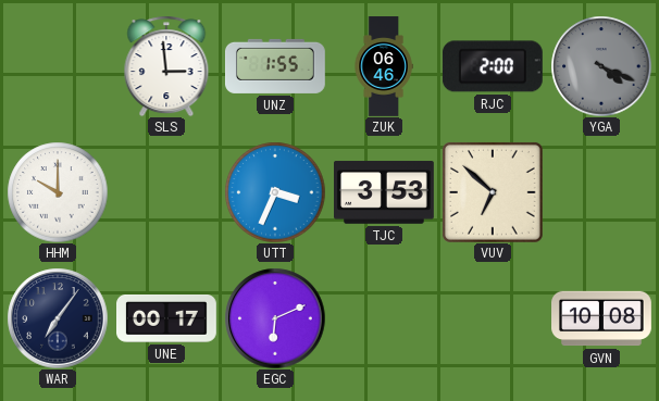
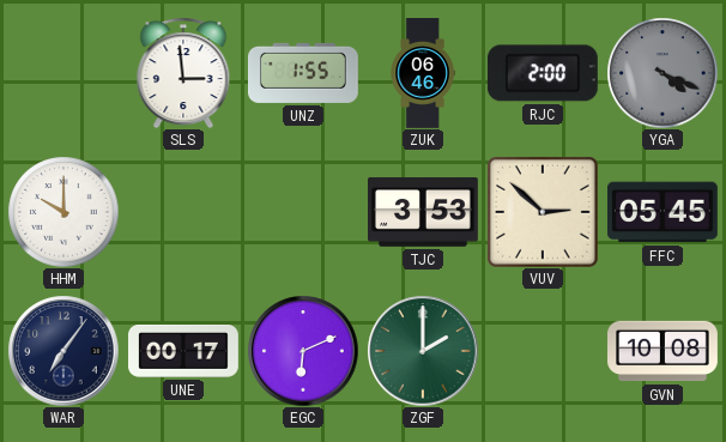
UTT: 3:34 -> none (275, 192)
VUV: 6:52 -> 2:52 (543, 212)
FFC: none -> 05:45 (663, 212)
ZGF: none -> 2:00 (423, 351)
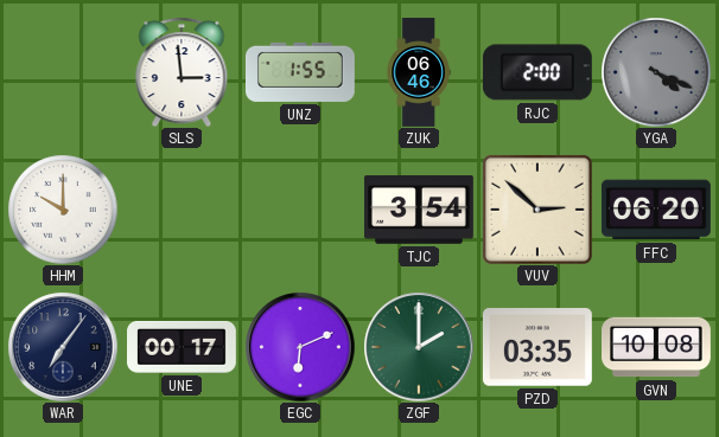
TJC: 3:53 -> 3:54 (420, 210)
FFC: 05:45 -> 06:20 (656, 210)
PZD: none -> 03:35 (537, 347)
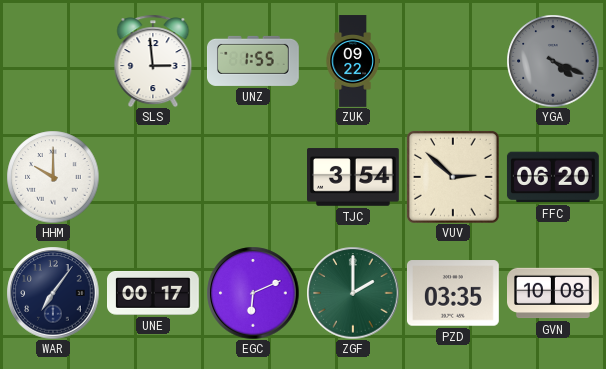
ZUK: 06:46 -> 09:22 (353, 61)
RJC: 2:00 -> none (537, 72)
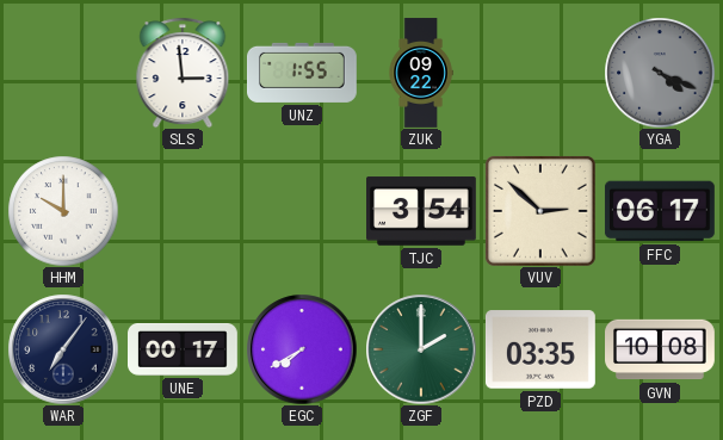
FFC: 06:20 -> 06:17 (660, 211)
EGC: 6:11 -> 7:40 (302, 349)
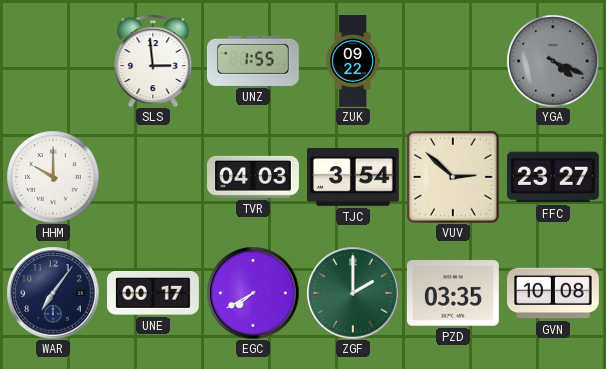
TVR: none -> 04:03 (254, 177)
FFC: 06:17 -> 23:27 (553, 177)
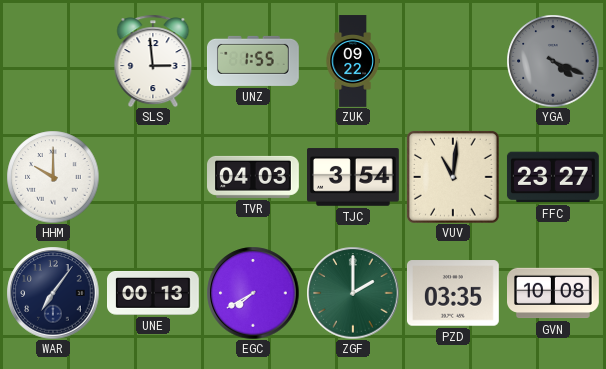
VUV: 2:52 -> 11:01 (453, 177)
UNE: 00:17 -> 00:13 (154, 294)
